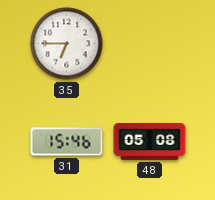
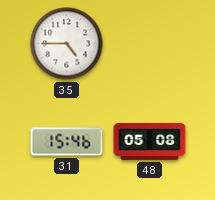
35: 6:45 -> 4:45 (67, 44)
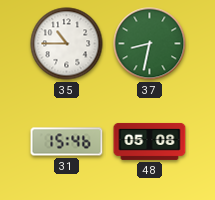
35: 4:45 -> 10:45 (67, 44)
37: none -> 8:32 (150, 44)
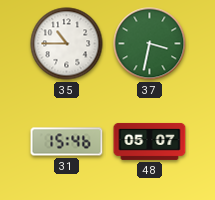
37: 8:32 -> 3:32 (150, 44)
48: 05:08 -> 05:07 (150, 141)
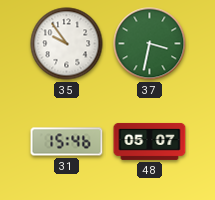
35: 10:45 -> 9:54 (67, 44)
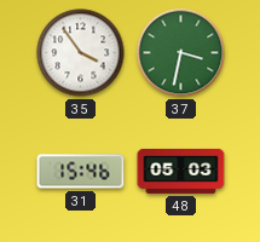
35: 9:54 -> 3:54 (81, 53)
48: 05:07 -> 05:03 (181, 171)
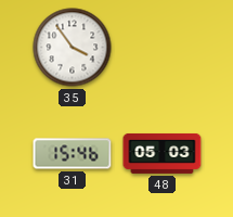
37: 3:32 -> none (181, 53)
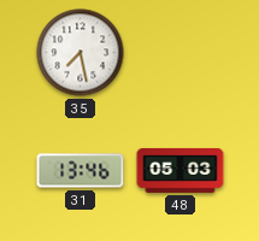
35: 3:54 -> 7:28 (81, 53)
31: 15:46 -> 13:46 (81, 171)
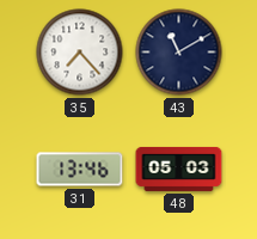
35: 7:28 -> 7:23 (80, 53)
43: none -> 11:10 (179, 53)
